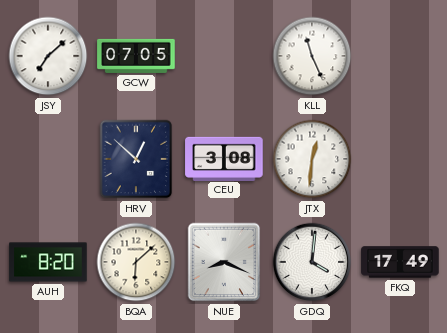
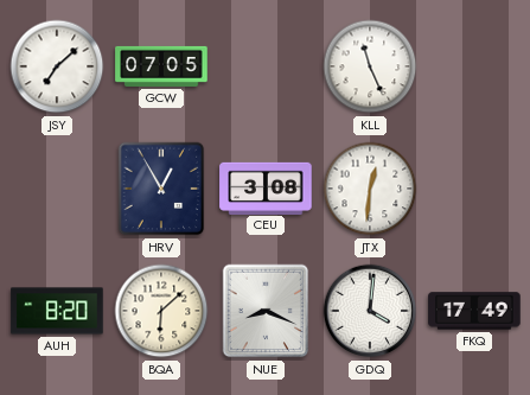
HRV: 12:52 -> 12:55 (161, 189)
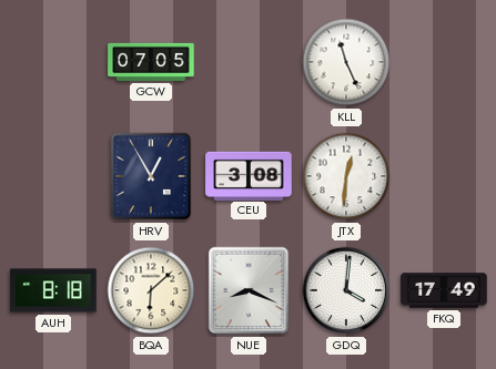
JSY: 7:08 -> none (57, 66)
AUH: 8:20 -> 8:18 (53, 290)
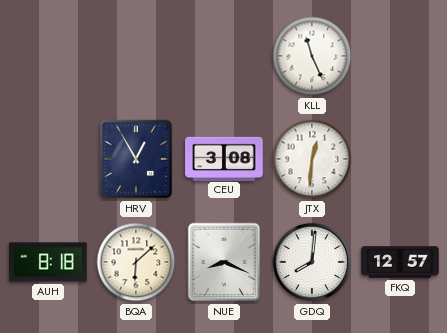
GCW: 07:05 -> none (151, 62)
GDQ: 4:01 -> 8:01 (312, 262)
FKQ: 17:49 -> 12:57 (400, 262)
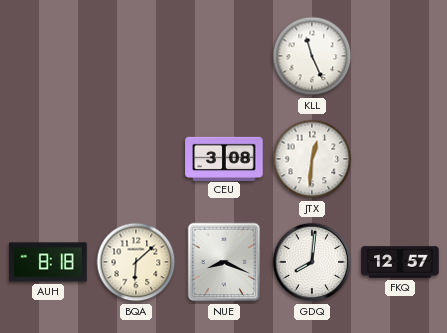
HRV: 12:55 -> none (136, 159)
